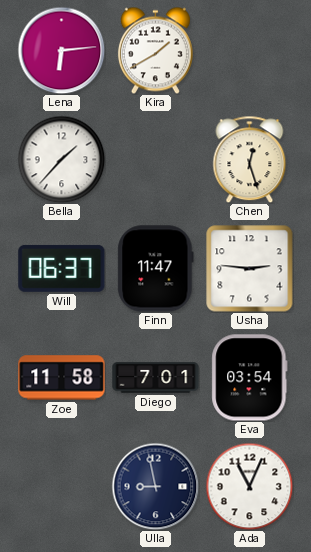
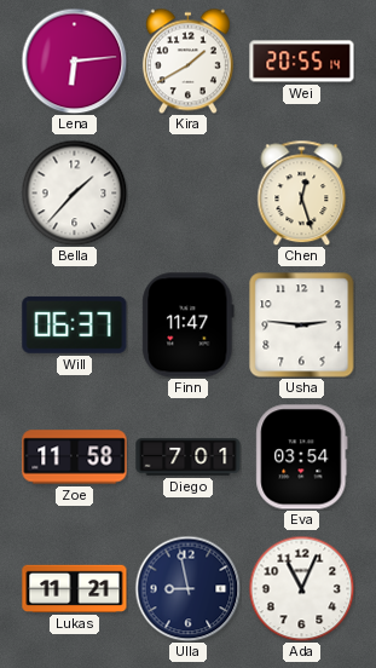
Wei: none -> 20:55 (302, 62)
Lukas: none -> 11:21 (75, 588)
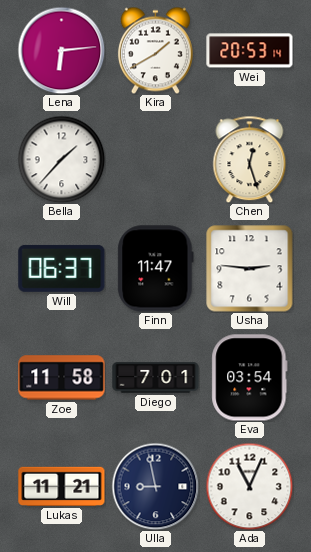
Wei: 20:55 -> 20:53 (250, 51)
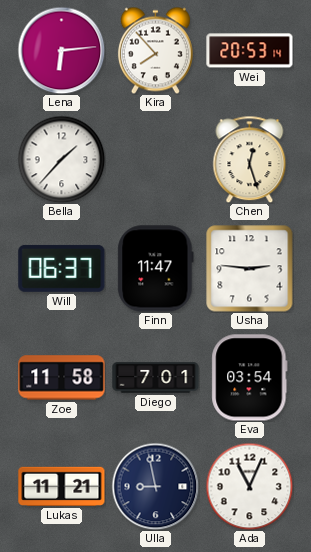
Kira: 1:40 -> 7:53 (155, 50)
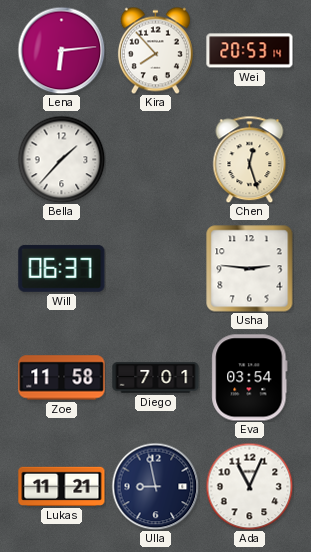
Finn: 11:47 -> none (156, 269)
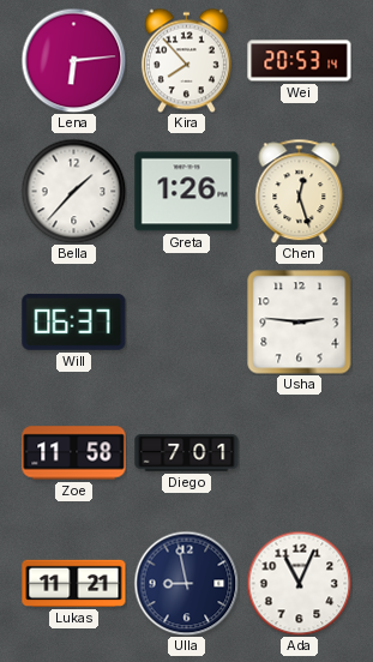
Greta: none -> 1:26 (187, 192)
Eva: 03:54 -> none (250, 378)
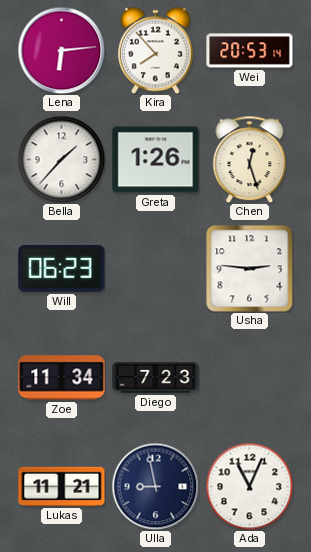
Will: 06:37 -> 06:23 (62, 268)
Zoe: 11:58 -> 11:34 (62, 378)
Diego: 7:01 -> 7:23 (156, 378)
